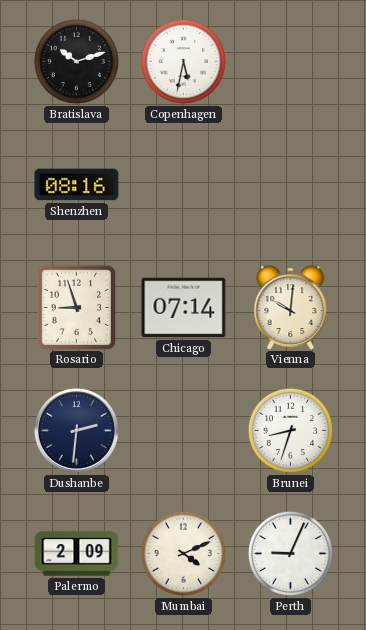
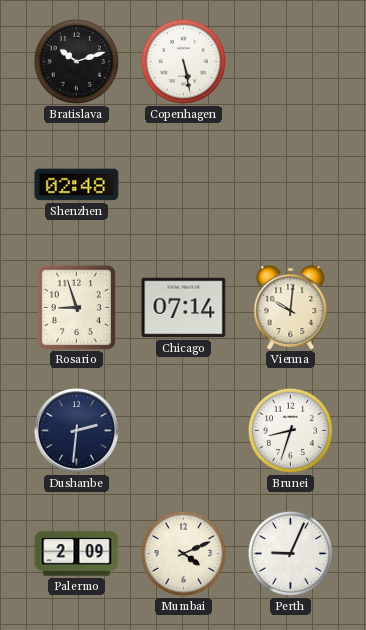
Copenhagen: 5:32 -> 5:28 (183, 61)
Shenzhen: 08:16 -> 02:48 (77, 185)
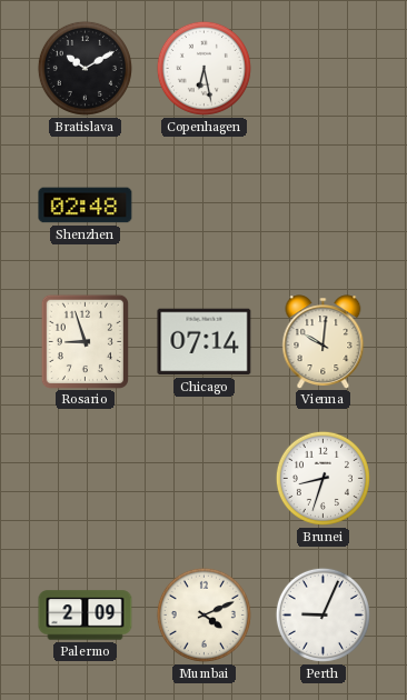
Bratislava: 10:12 -> 10:10 (85, 68)
Copenhagen: 5:28 -> 6:28 (203, 68)
Dushanbe: 2:31 -> none (76, 430)
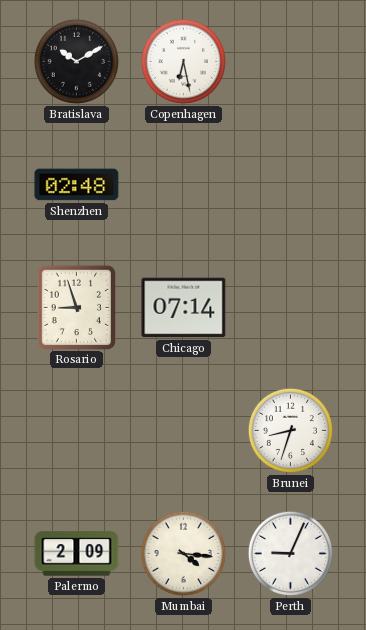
Vienna: 10:01 -> none (324, 341)
Mumbai: 4:11 -> 4:16 (183, 553)
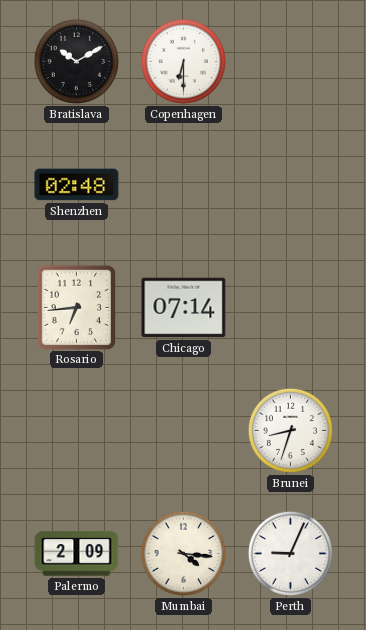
Copenhagen: 6:28 -> 6:30 (183, 61)
Rosario: 8:57 -> 6:44 (76, 307)
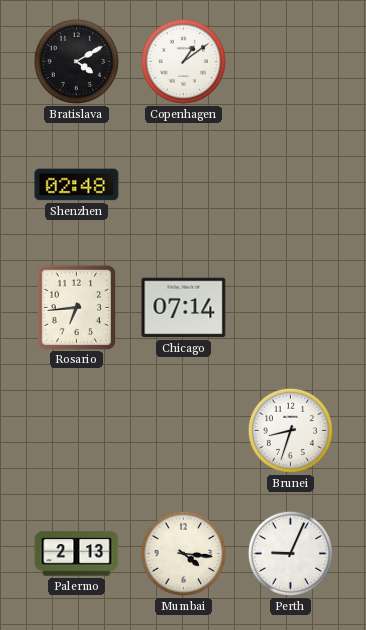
Bratislava: 10:10 -> 4:10 (76, 61)
Copenhagen: 6:30 -> 1:09 (183, 61)
Palermo: 2:09 -> 2:13 (77, 554)
